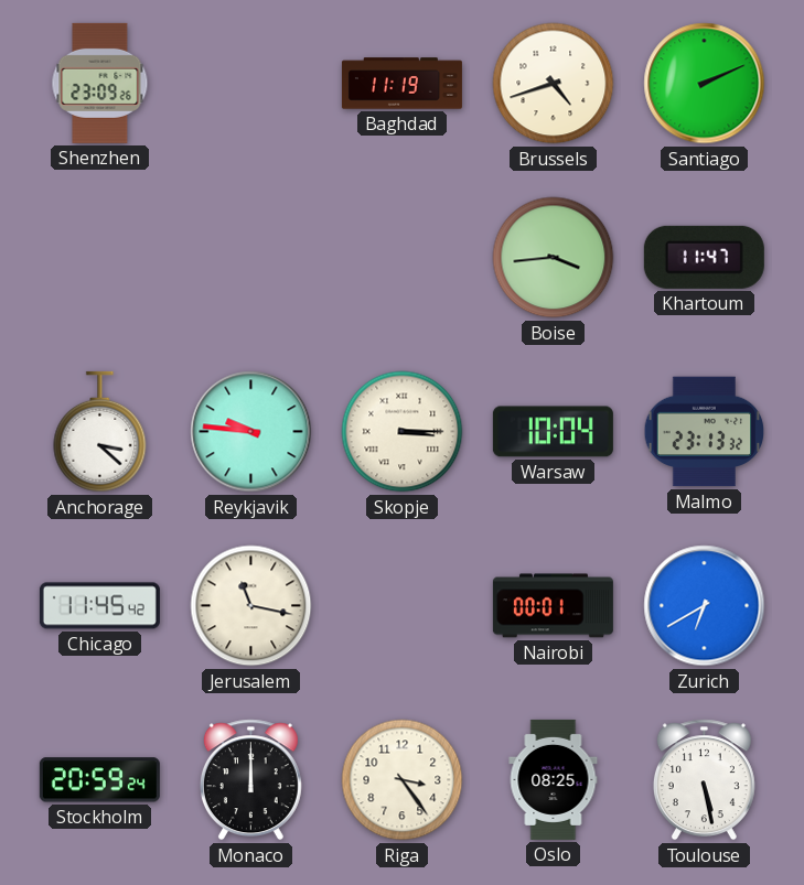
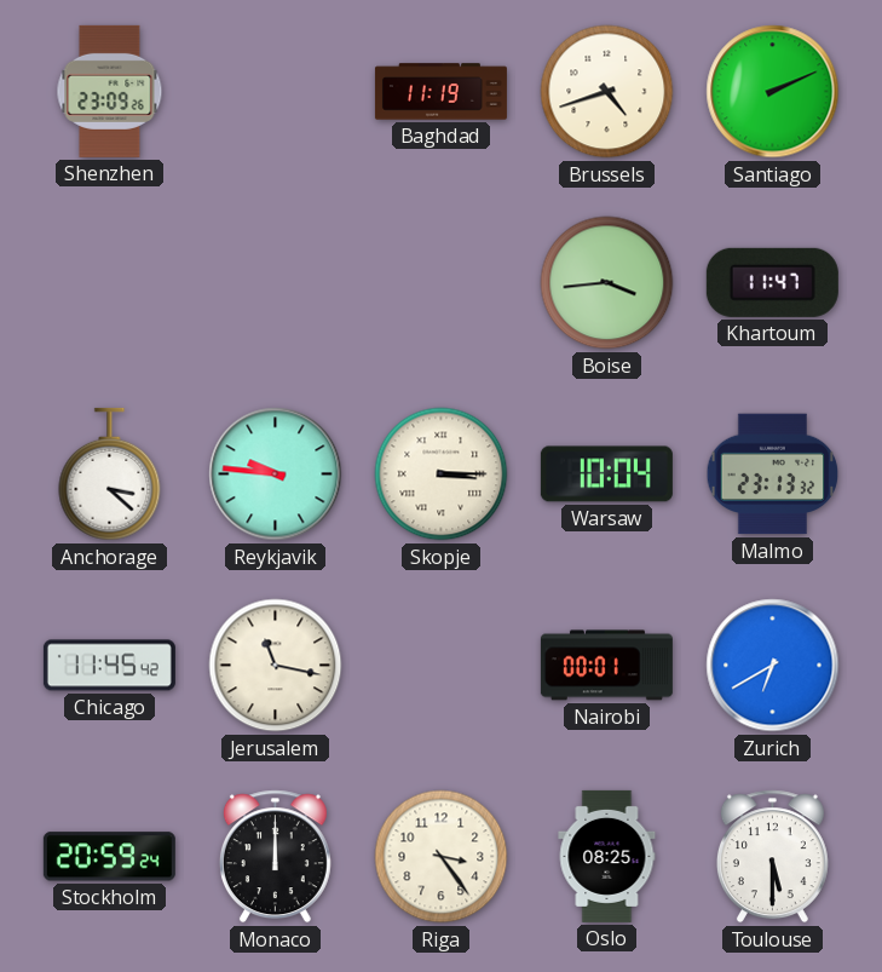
Toulouse: 5:28 -> 5:30 (772, 857)
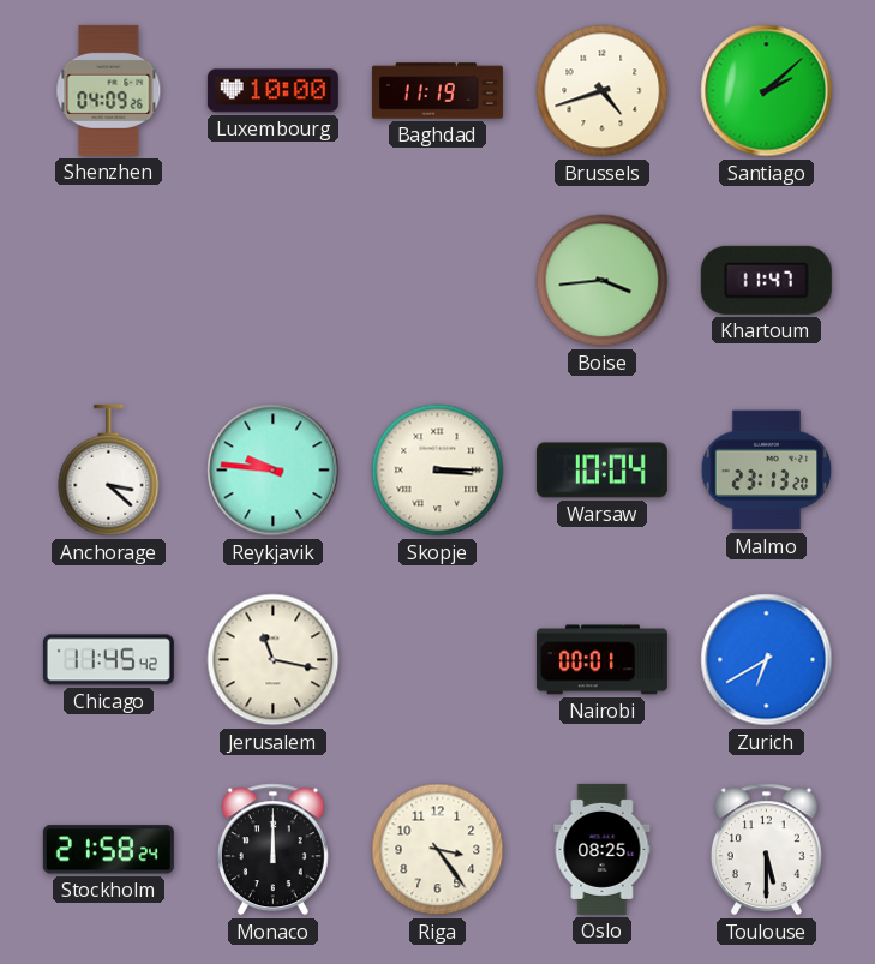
Shenzhen: 23:09 -> 04:09 (109, 90)
Luxembourg: none -> 10:00 (272, 91)
Santiago: 2:11 -> 2:08 (767, 91)
Malmo: 23:13:32 -> 23:13:20 (767, 471)
Stockholm: 20:59 -> 21:58 (108, 850)
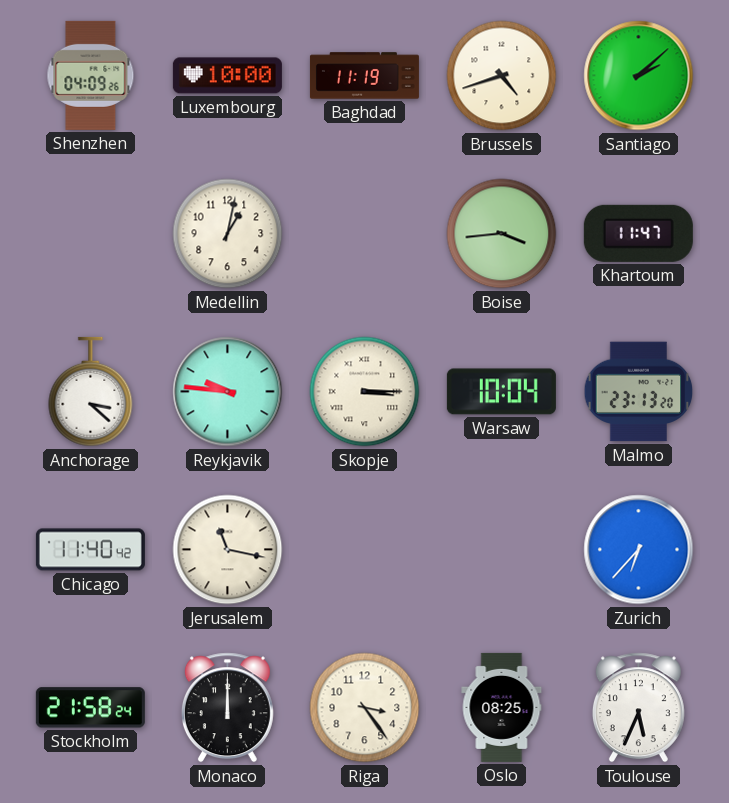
Medellin: none -> 1:02 (228, 234)
Chicago: 11:45 -> 11:40 (90, 550)
Nairobi: 00:01 -> none (601, 660)
Zurich: 6:40 -> 6:37 (639, 550)
Toulouse: 5:30 -> 5:34 (638, 708)
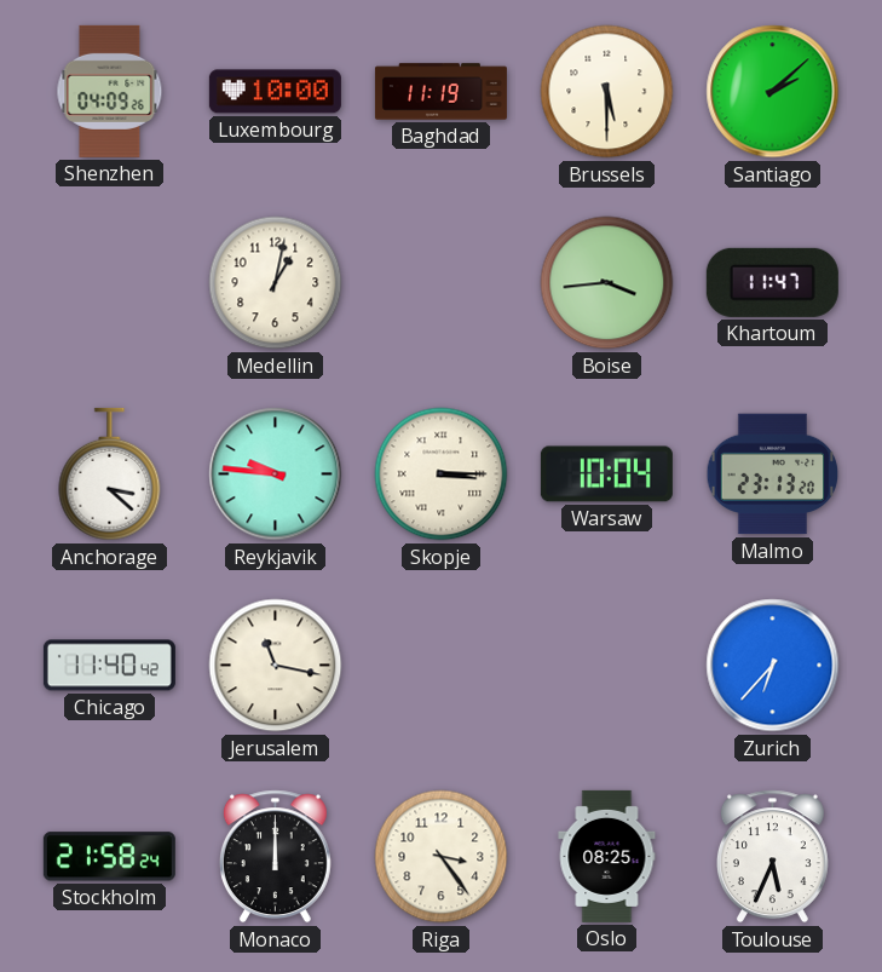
Brussels: 4:42 -> 5:30 (607, 92)
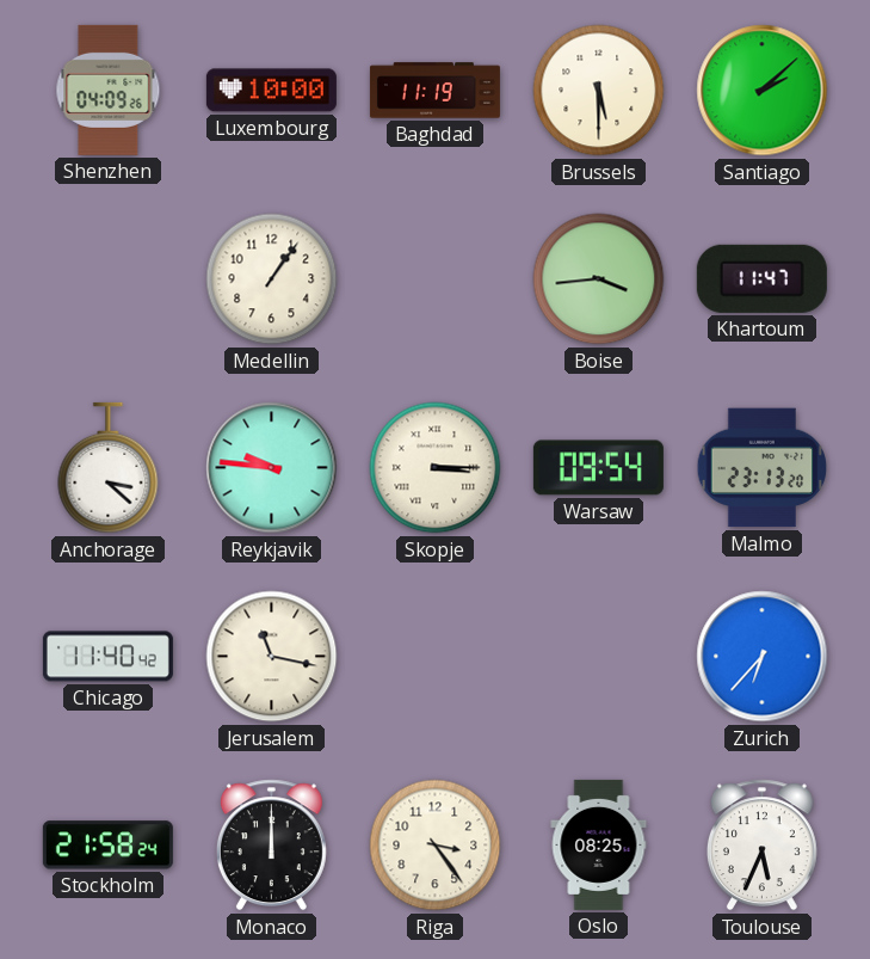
Medellin: 1:02 -> 1:06 (272, 279)
Warsaw: 10:04 -> 09:54 (598, 468)
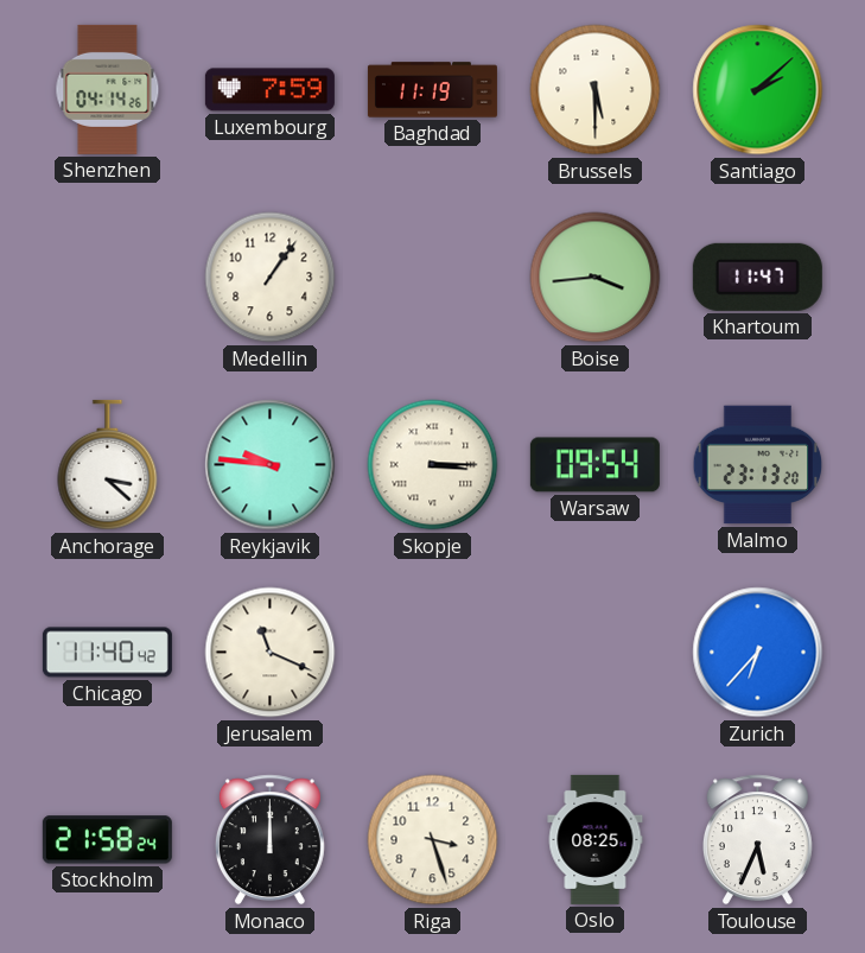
Shenzhen: 04:09 -> 04:14 (108, 89)
Luxembourg: 10:00 -> 7:59 (269, 90)
Jerusalem: 11:17 -> 11:19 (271, 653)
Riga: 3:24 -> 3:27 (433, 840)
